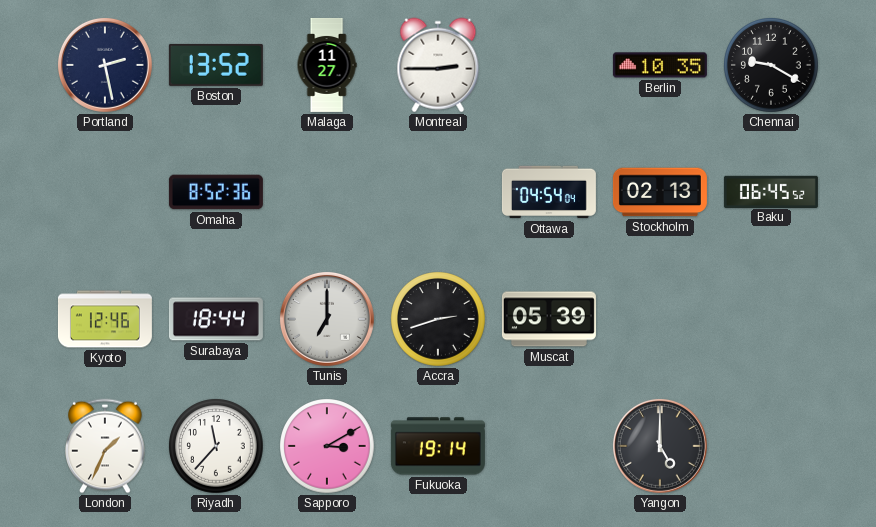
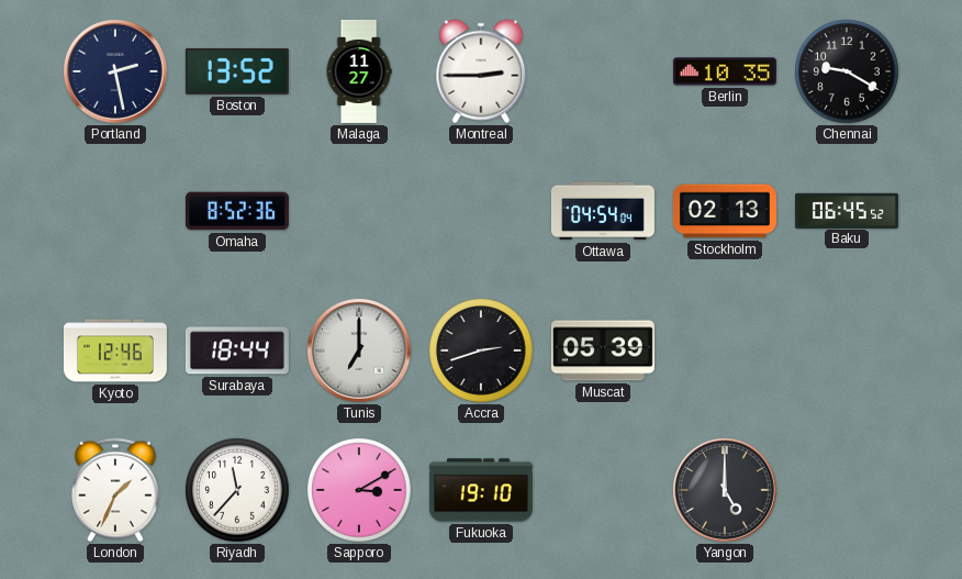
Fukuoka: 19:14 -> 19:10 (481, 490)
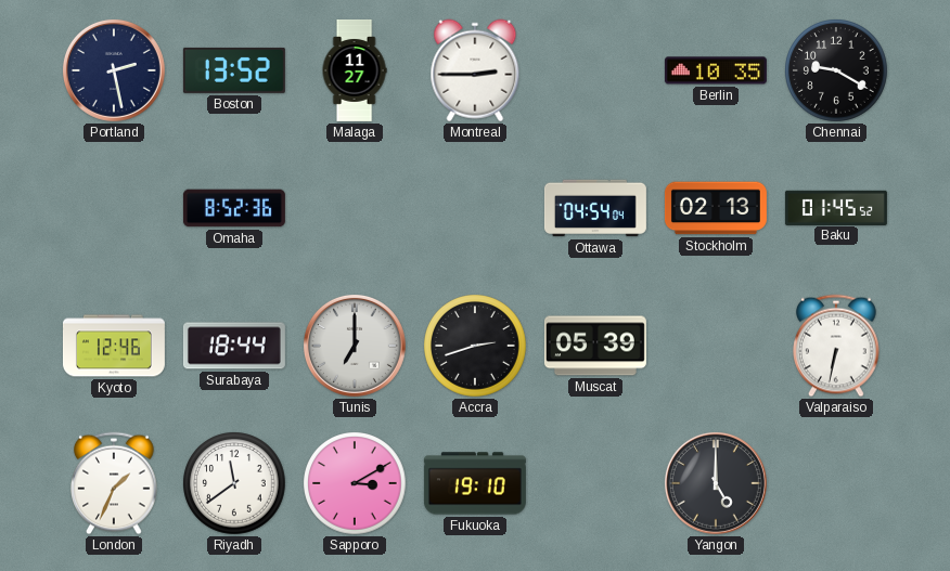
Baku: 06:45 -> 01:45 (836, 207)
Valparaiso: none -> 6:32 (837, 346)
Riyadh: 11:37 -> 11:39 (235, 484)
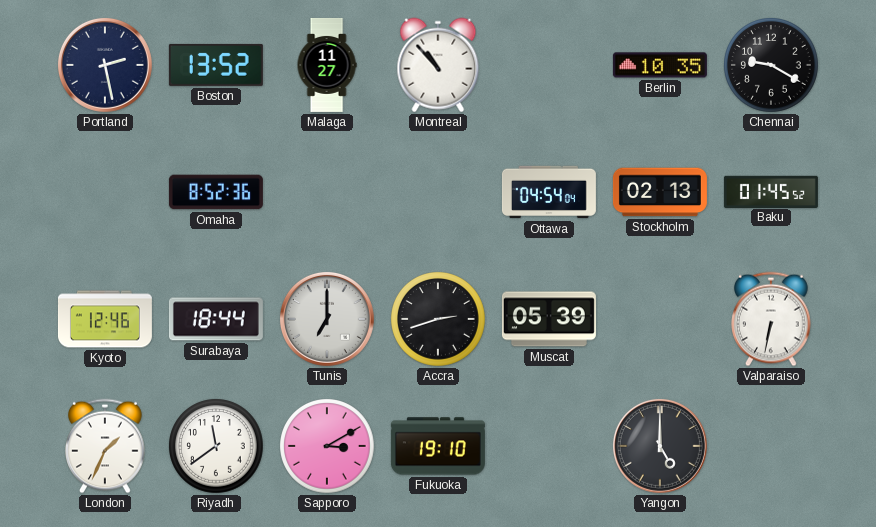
Montreal: 2:45 -> 10:53 (438, 65)
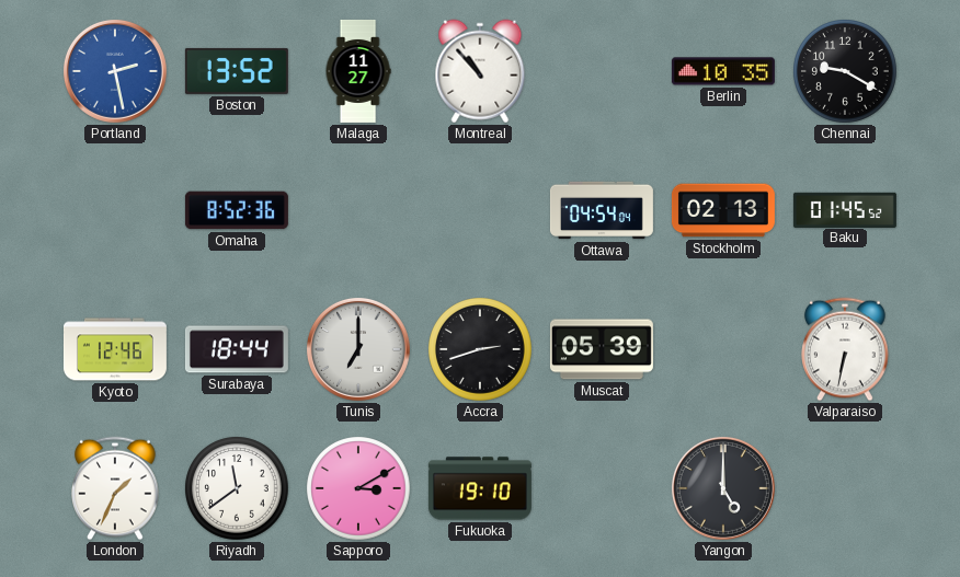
Portland dial: navy -> blue (115, 71)
